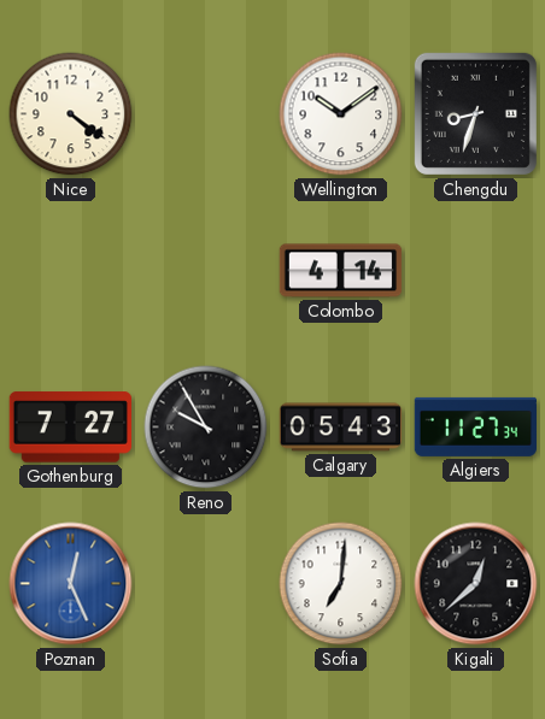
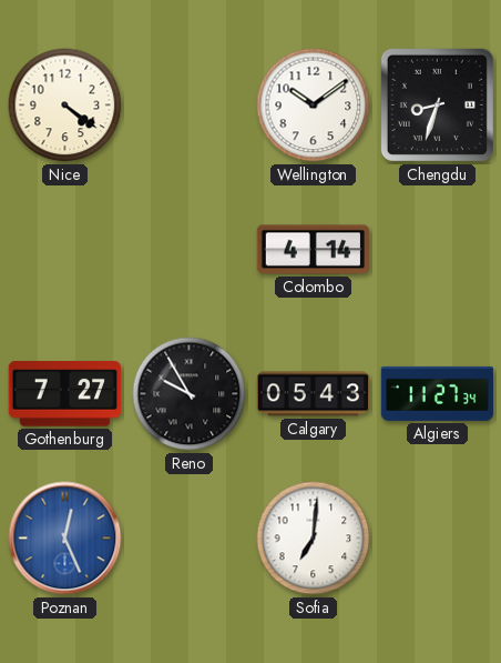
Kigali: 12:38 -> none (476, 584)
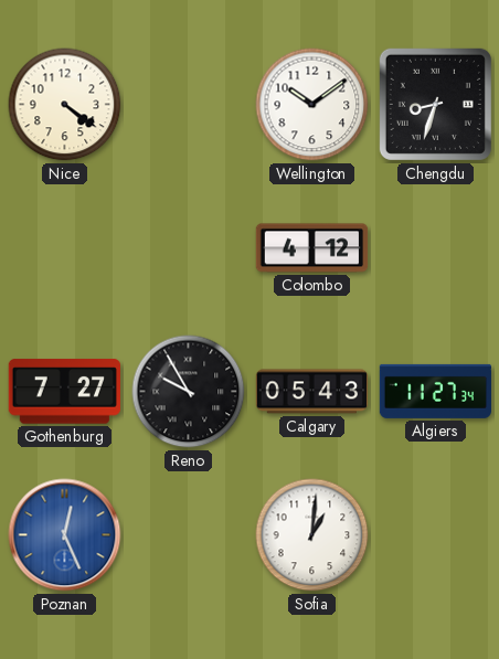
Colombo: 4:14 -> 4:12 (312, 248)
Sofia: 7:01 -> 1:01 (312, 535)
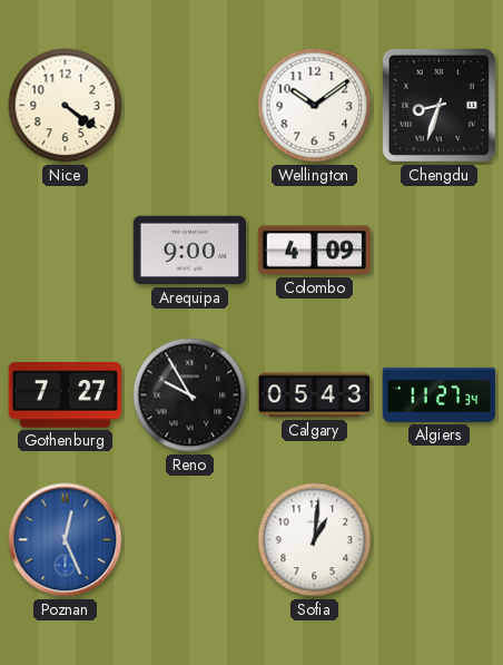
Arequipa: none -> 9:00 (189, 251)
Colombo: 4:12 -> 4:09 (315, 251)
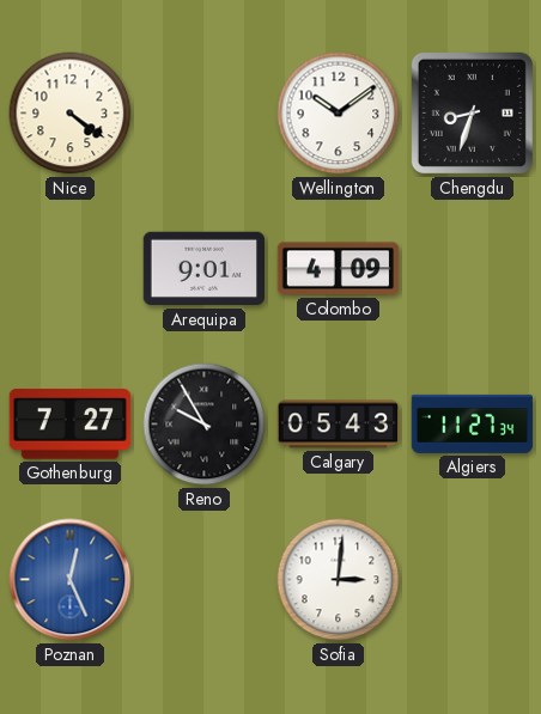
Arequipa: 9:00 -> 9:01 (203, 269)
Sofia: 1:01 -> 3:01 (339, 580)
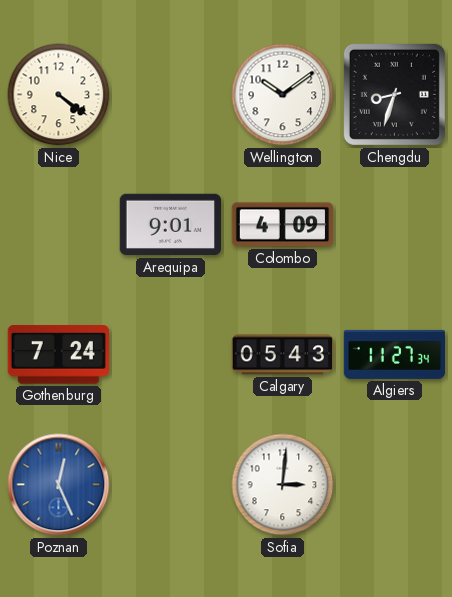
Gothenburg: 7:27 -> 7:24 (58, 355)
Reno: 9:55 -> none (205, 425)
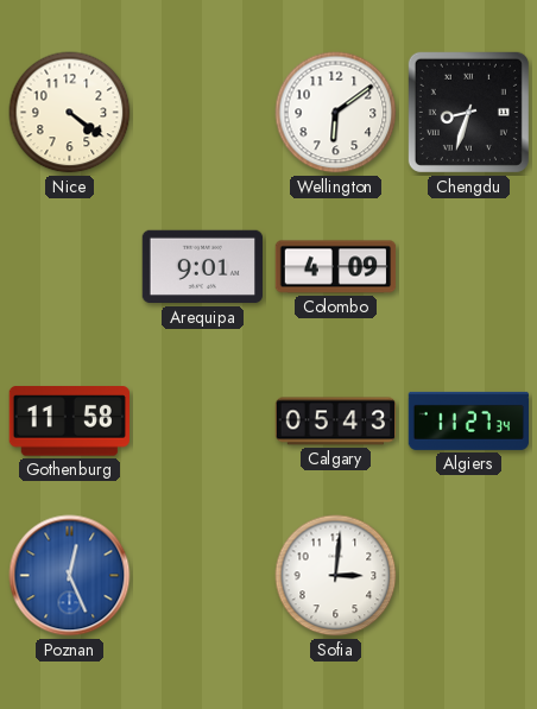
Wellington: 10:09 -> 6:09 (336, 113)
Gothenburg: 7:24 -> 11:58 (69, 422)
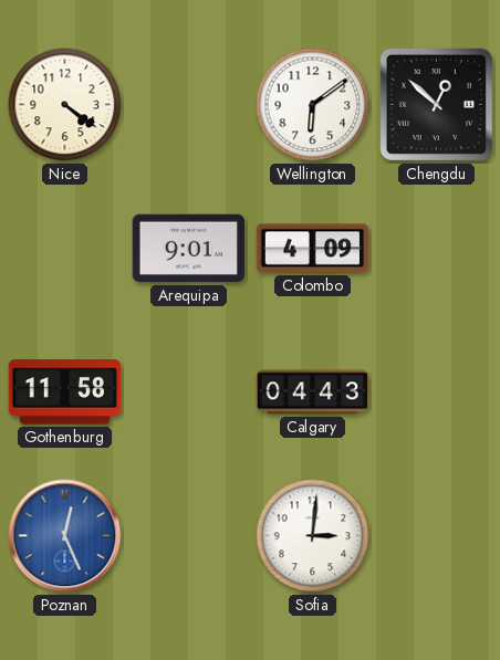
Chengdu: 8:33 -> 12:52 (436, 104)
Calgary: 05:43 -> 04:43 (313, 392)
Algiers: 11:27 -> none (468, 420)
